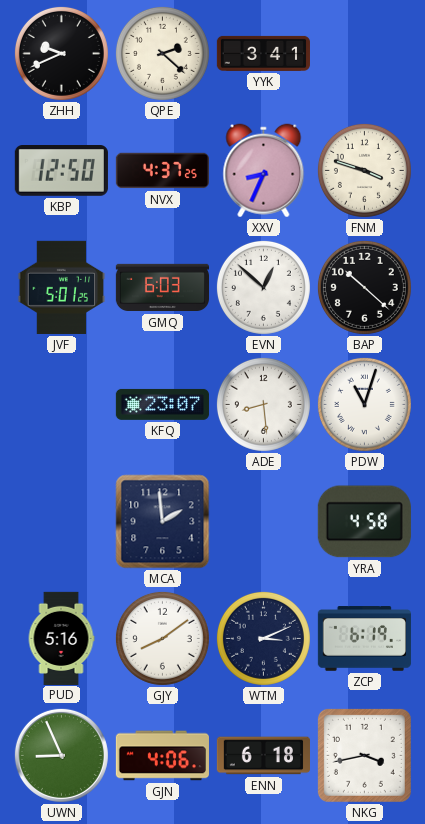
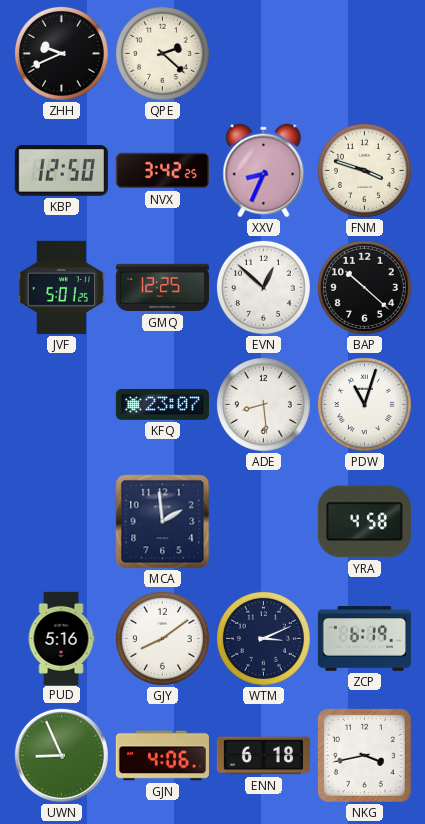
YYK: 3:41 -> none (263, 53)
NVX: 4:37 -> 3:42 (162, 171)
GMQ: 6:03 -> 12:25 (162, 288)
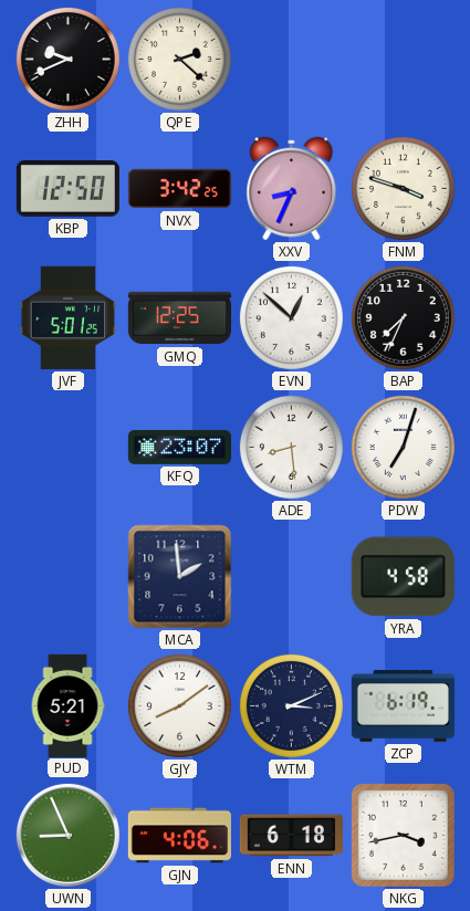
BAP: 10:22 -> 7:34 (403, 317)
PDW: 11:03 -> 7:03 (403, 447)
PUD: 5:16 -> 5:21 (67, 705)
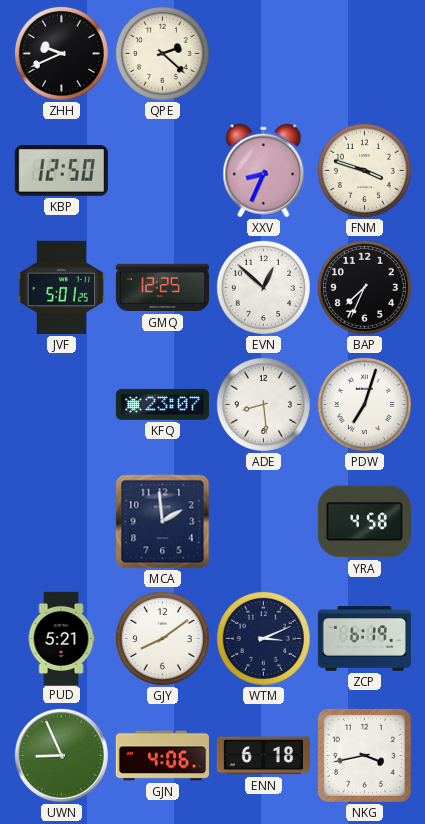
NVX: 3:42 -> none (179, 189)
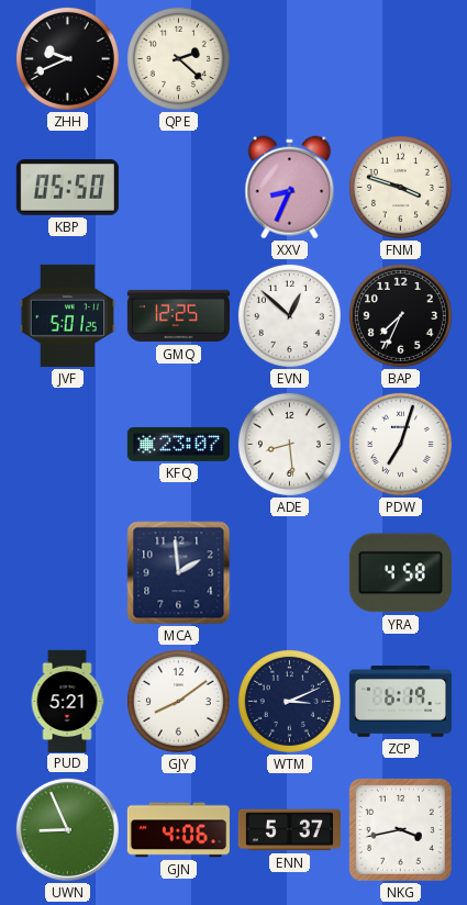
KBP: 12:50 -> 05:50 (67, 188)
ENN: 6:18 -> 5:37 (289, 830)
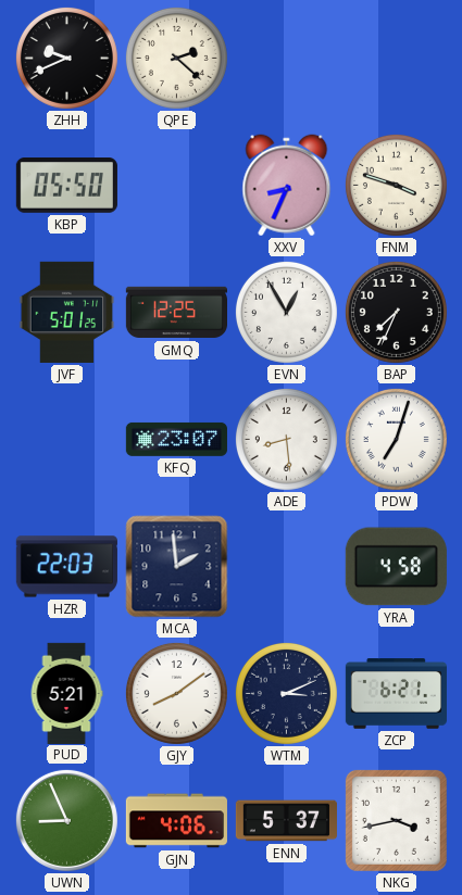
EVN: 12:52 -> 12:55 (286, 312)
HZR: none -> 22:03 (66, 567)
ZCP: 6:19 -> 6:21 (396, 694)
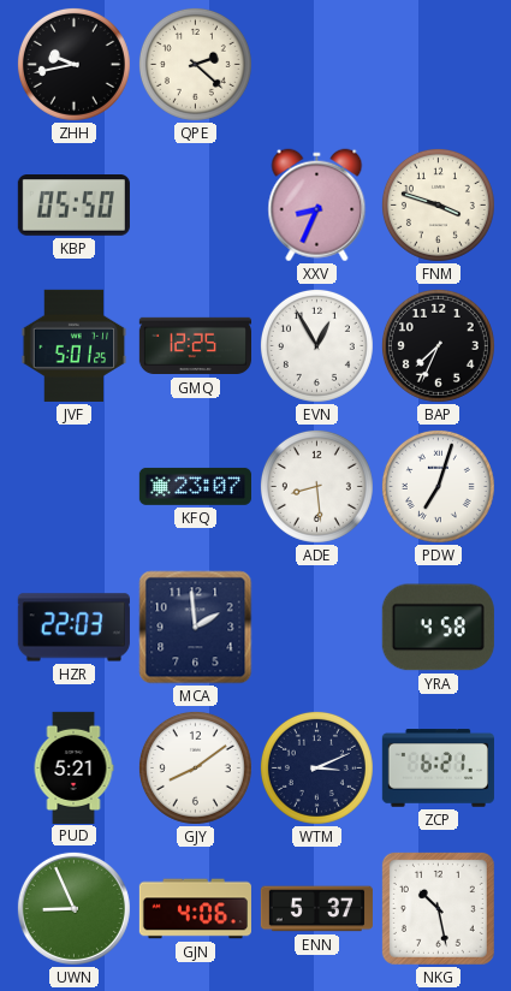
ZHH: 9:41 -> 9:43 (73, 64)
NKG: 3:43 -> 10:28 (438, 908)
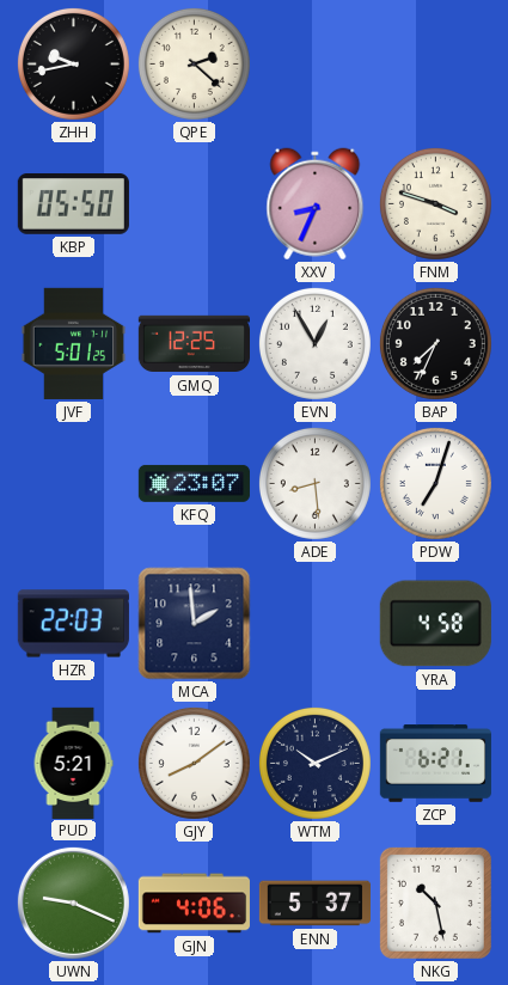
WTM: 3:11 -> 10:11 (314, 763)
UWN: 8:56 -> 9:19 (73, 903)
